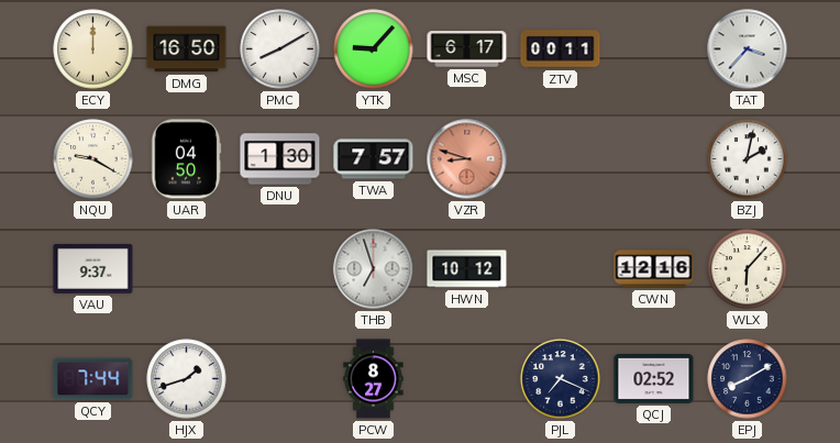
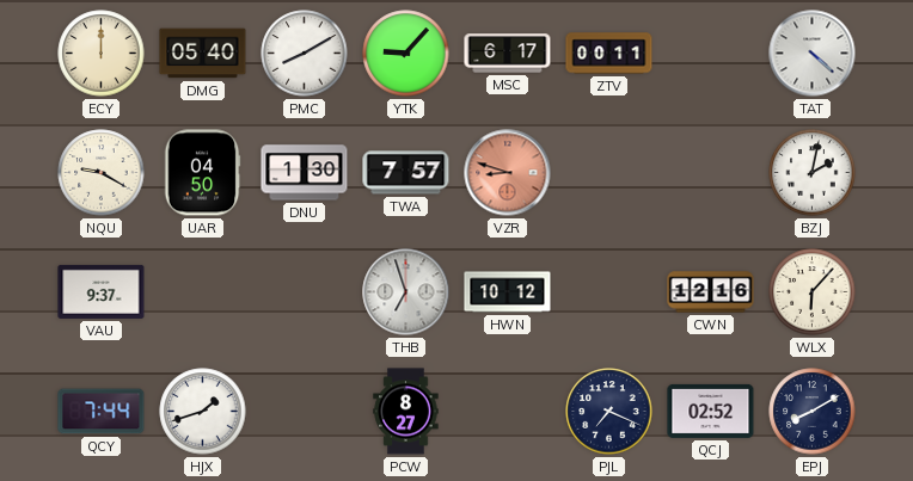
DMG: 16:50 -> 05:40 (203, 54)
TAT: 3:37 -> 4:22 (813, 54)
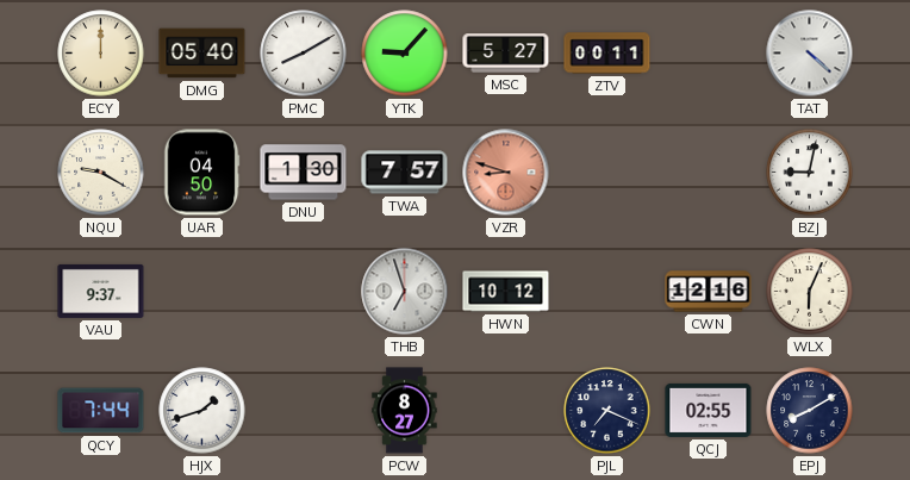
MSC: 6:17 -> 5:27 (506, 54)
BZJ: 2:02 -> 9:02 (810, 173)
WLX: 6:07 -> 6:04 (810, 292)
QCJ: 02:52 -> 02:55 (709, 410)
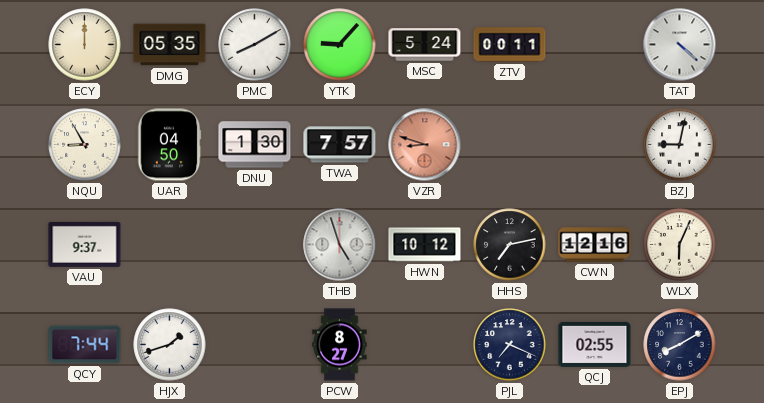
DMG: 05:40 -> 05:35 (170, 45)
MSC: 5:27 -> 5:24 (425, 45)
NQU: 9:20 -> 8:55 (85, 145)
THB: 6:57 -> 4:57 (340, 245)
HHS: none -> 7:13 (510, 245)
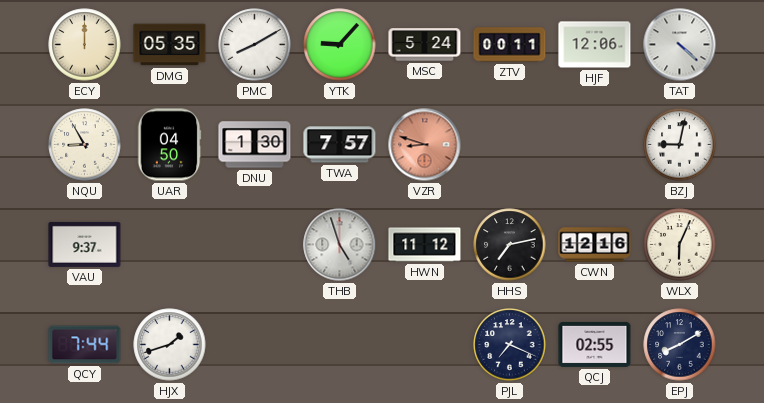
HJF: none -> 12:06 (595, 45)
HWN: 10:12 -> 11:12 (425, 245)
PCW: 8:27 -> none (340, 345)
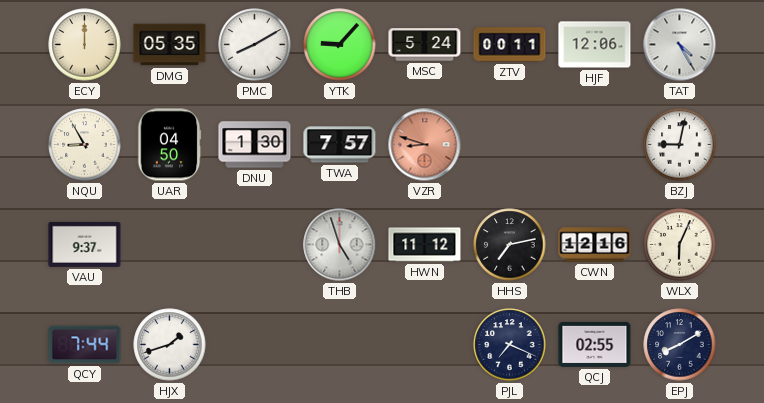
TAT: 4:22 -> 4:25 (680, 45)
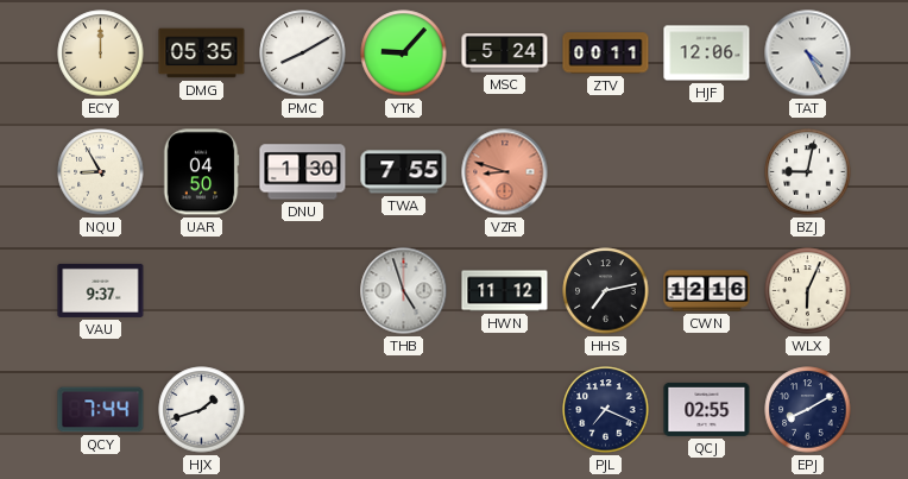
TWA: 7:57 -> 7:55 (404, 172)
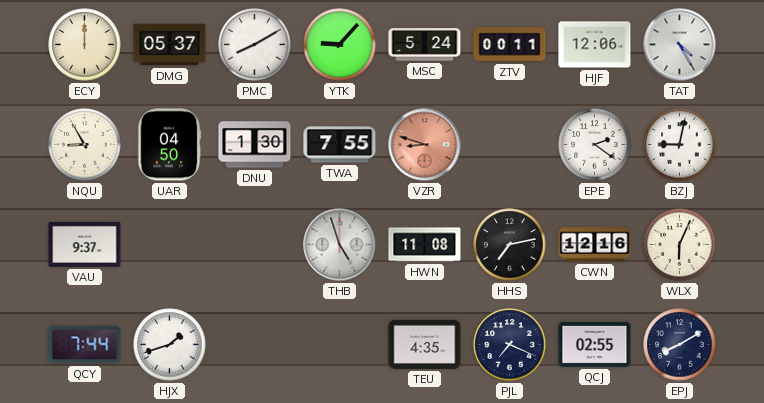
DMG: 05:35 -> 05:37 (170, 45)
EPE: none -> 2:21 (595, 145)
HWN: 11:12 -> 11:08 (425, 245)
TEU: none -> 4:35 (425, 344)
